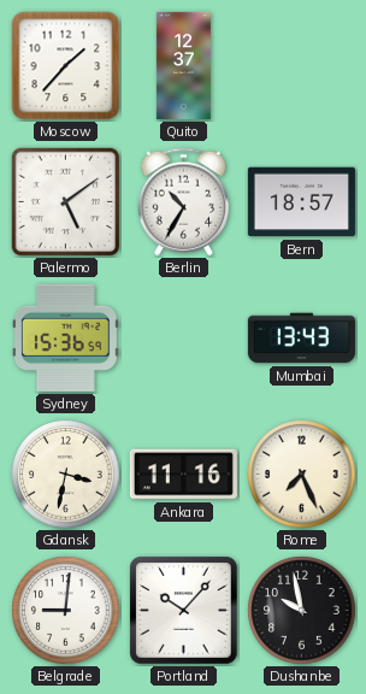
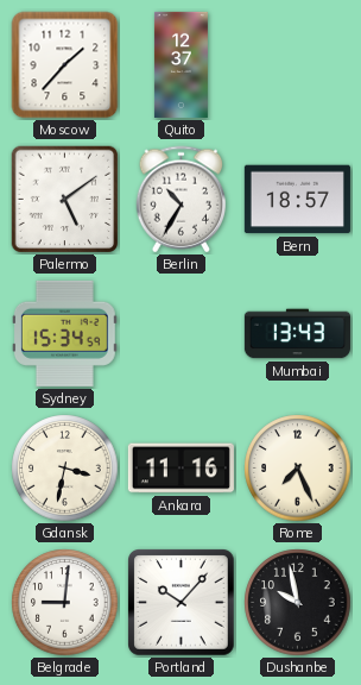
Sydney: 15:36 -> 15:34 (64, 333)
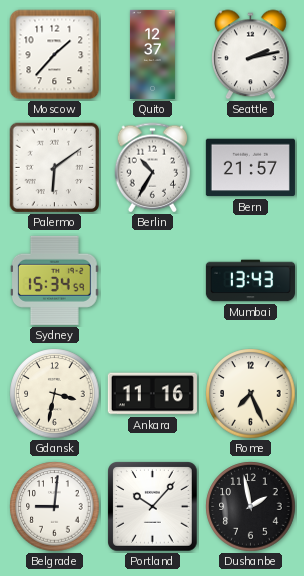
Seattle: none -> 2:13 (251, 55)
Palermo: 5:09 -> 6:09 (55, 168)
Bern: 18:57 -> 21:57 (250, 168)
Dushanbe: 9:58 -> 1:58 (251, 507)
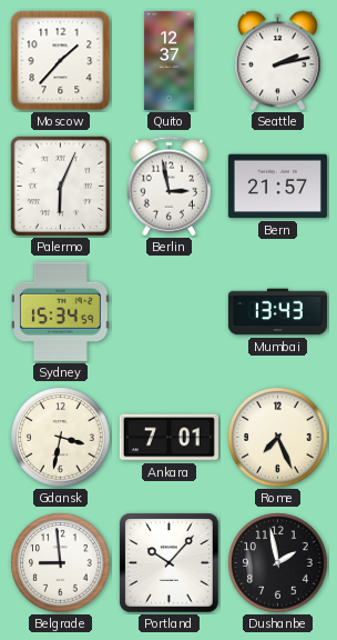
Palermo: 6:09 -> 6:04 (61, 187)
Berlin: 10:35 -> 2:58 (170, 187)
Ankara: 11:16 -> 7:01 (168, 438)
Belgrade: 9:01 -> 8:59 (61, 563)
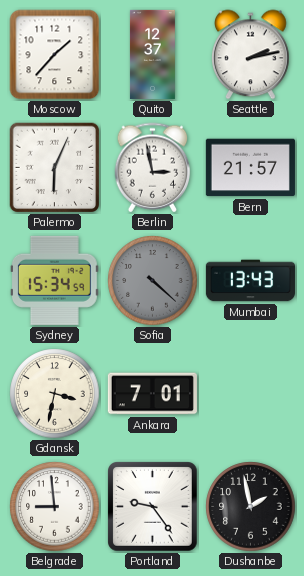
Sofia: none -> 4:22 (153, 281)
Rome: 7:26 -> none (278, 438)
Portland: 10:07 -> 9:24 (153, 507)
